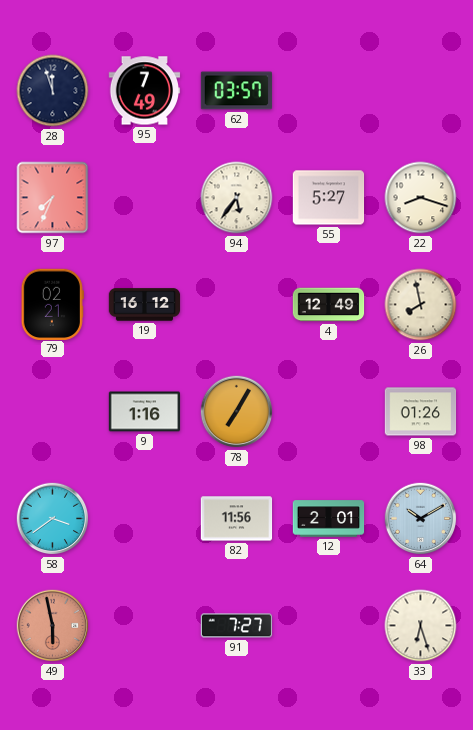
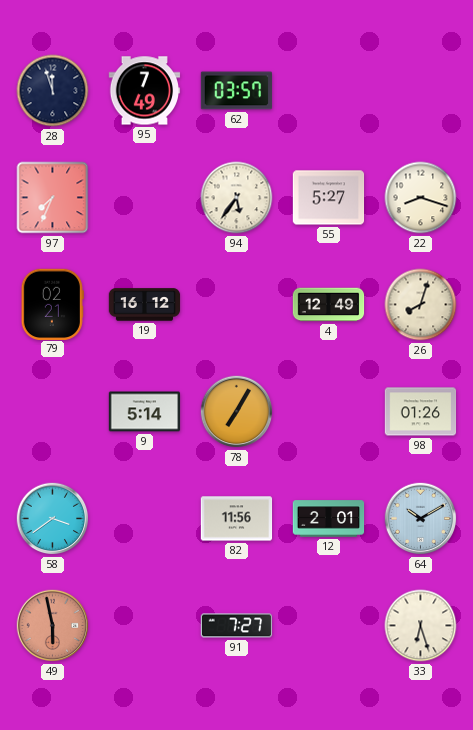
26: 7:58 -> 8:03 (421, 305)
9: 1:16 -> 5:14 (145, 412)
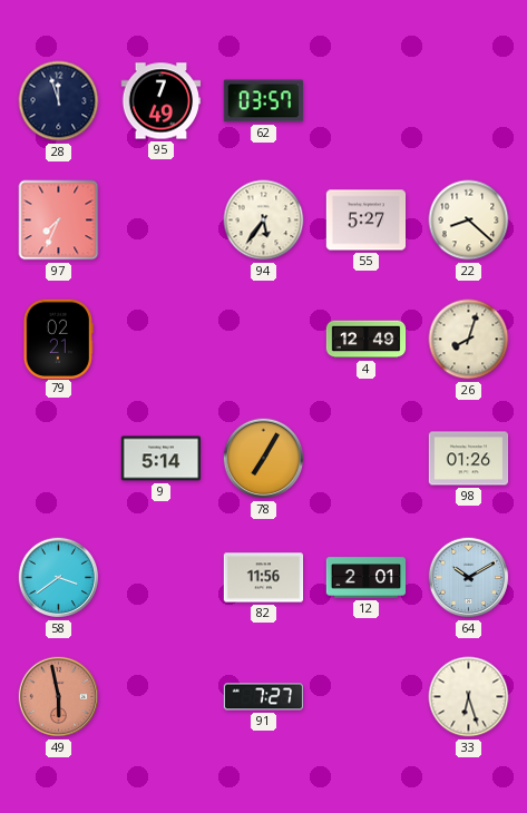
22: 8:18 -> 8:22 (469, 221)
19: 16:12 -> none (145, 305)
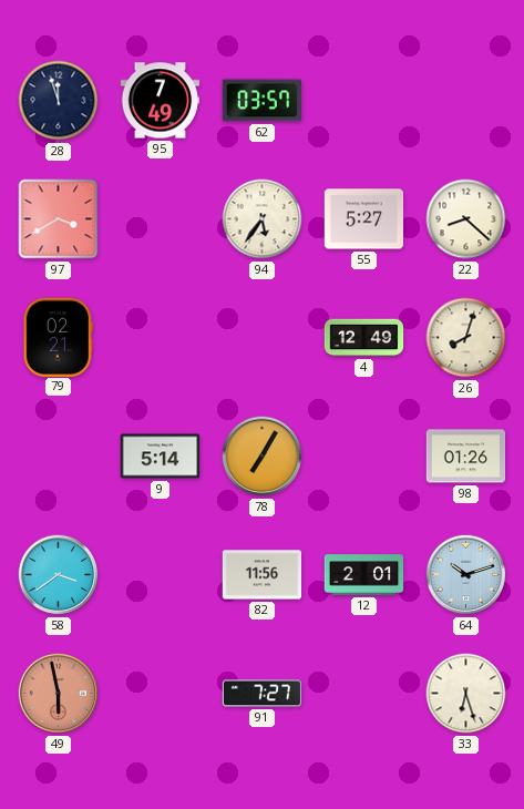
97: 7:34 -> 3:40 (59, 219)
64: 10:10 -> 10:12 (466, 575)
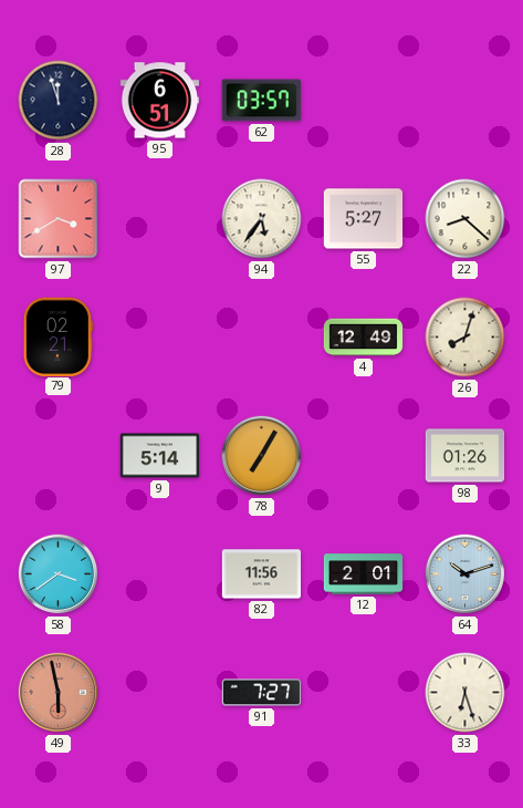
95: 7:49 -> 6:51 (160, 101)
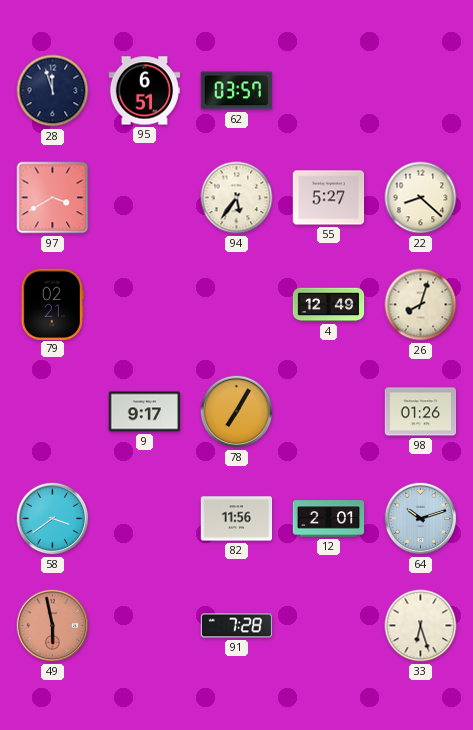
9: 5:14 -> 9:17 (145, 412)
91: 7:27 -> 7:28 (237, 626)
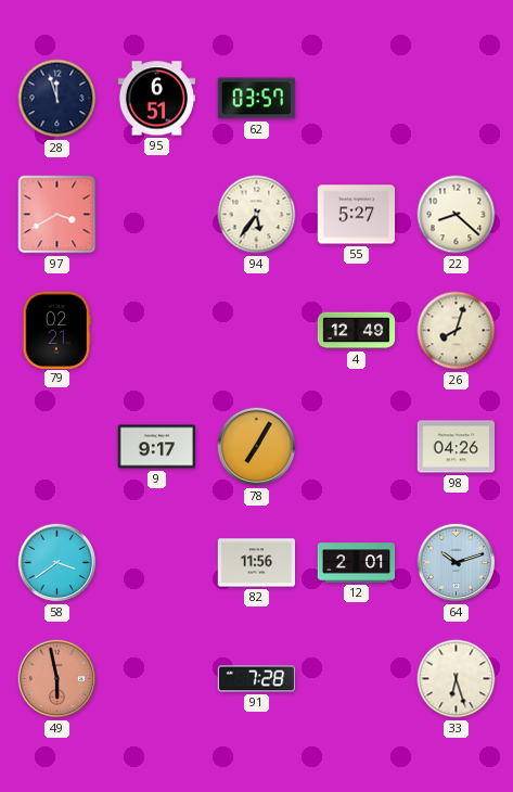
98: 01:26 -> 04:26 (457, 447)
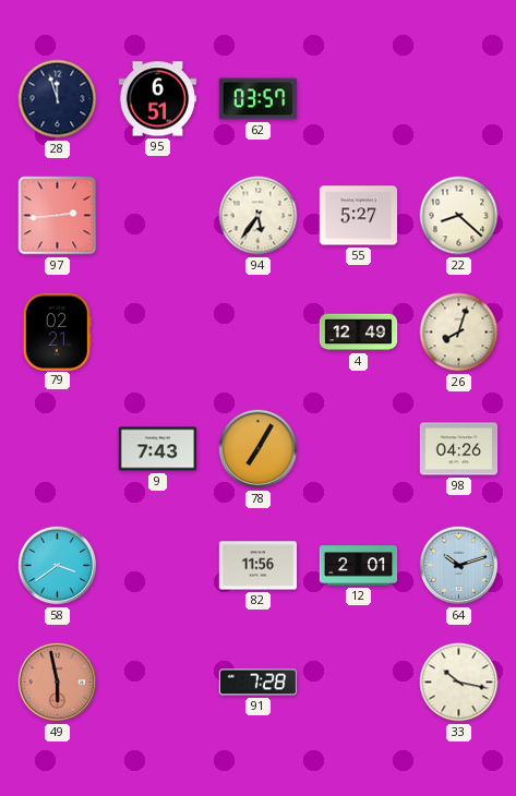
97: 3:40 -> 2:44 (58, 216)
9: 9:17 -> 7:43 (158, 449)
33: 6:27 -> 10:17 (459, 683)
